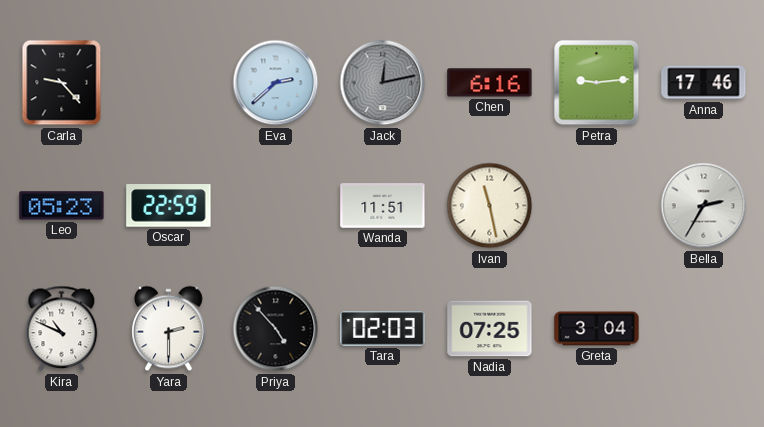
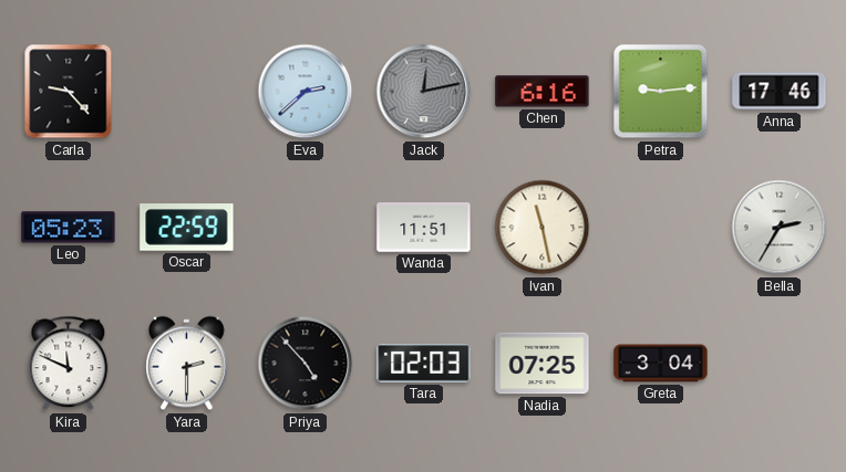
Kira: 10:49 -> 11:49 (69, 364)
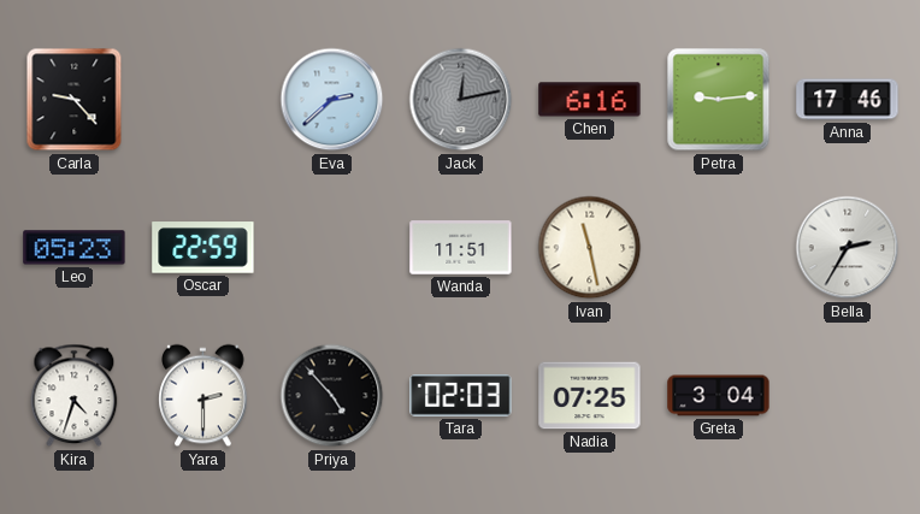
Kira: 11:49 -> 4:33 (75, 396)
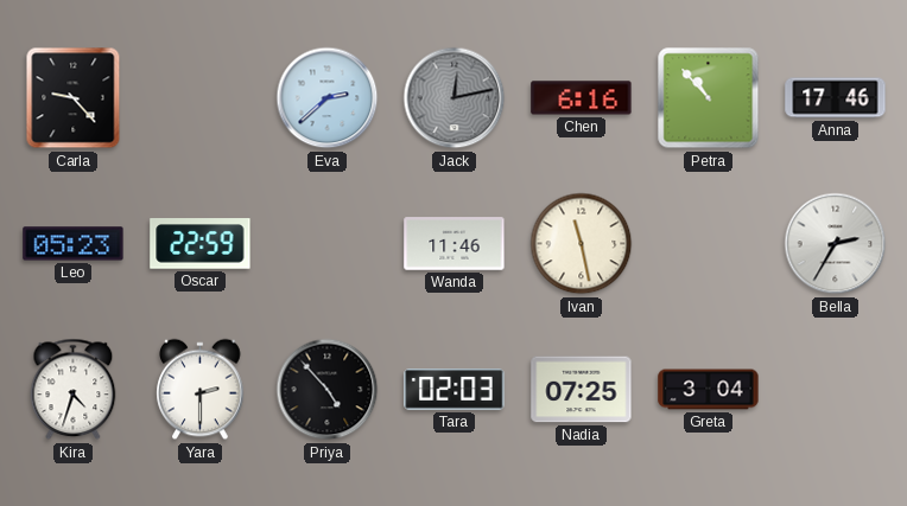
Petra: 9:14 -> 10:53 (709, 98)
Wanda: 11:51 -> 11:46 (455, 244)
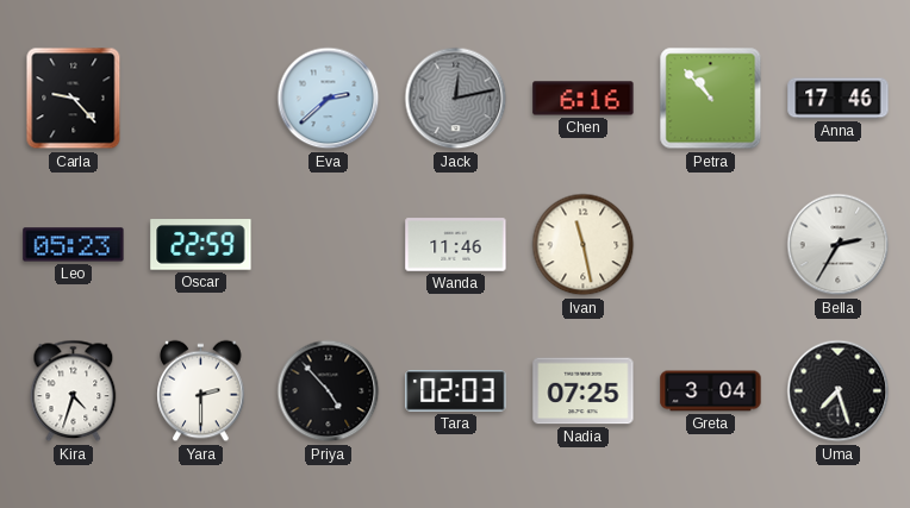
Uma: none -> 7:27 (839, 391)
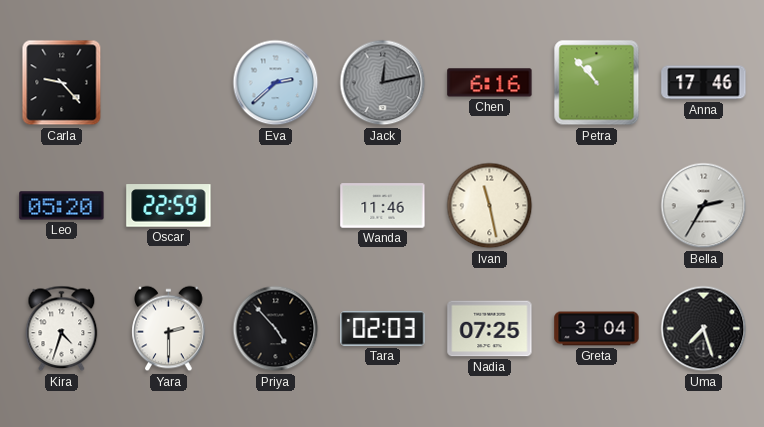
Leo: 05:23 -> 05:20 (62, 206)
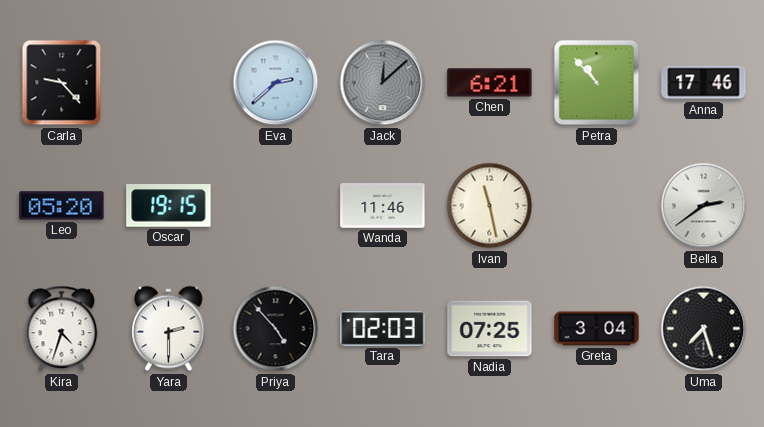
Jack: 12:13 -> 12:08 (383, 83)
Chen: 6:16 -> 6:21 (490, 83)
Oscar: 22:59 -> 19:15 (169, 206)
Bella: 2:35 -> 2:39 (704, 206)
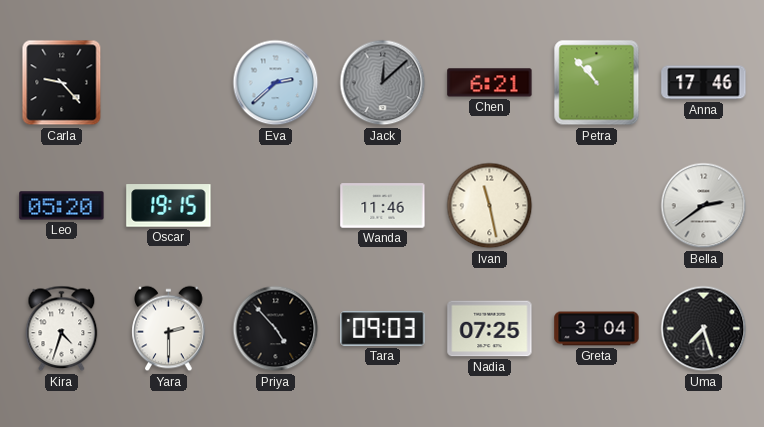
Tara: 02:03 -> 09:03 (383, 329)
